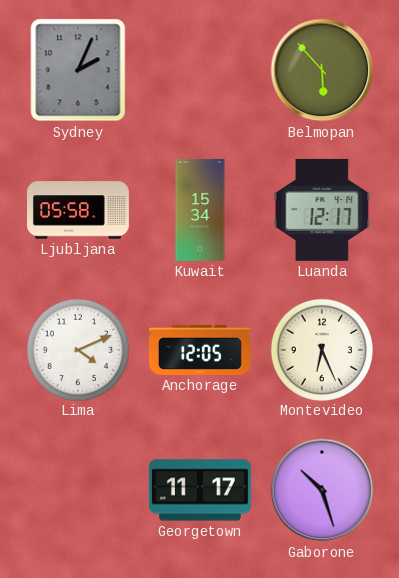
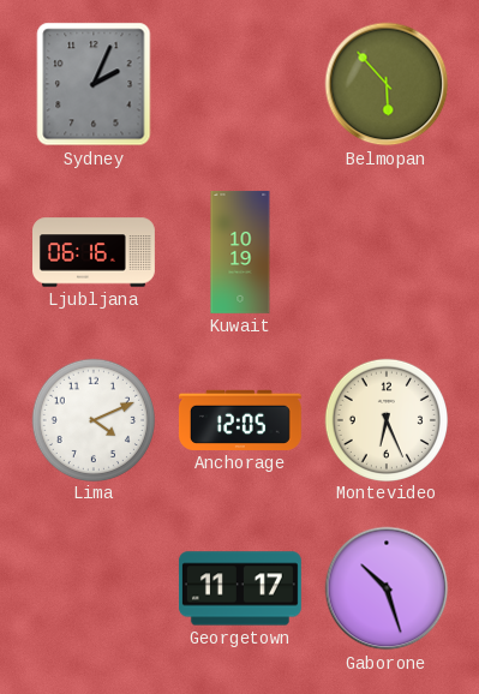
Ljubljana: 05:58 -> 06:16 (95, 252)
Kuwait: 15:34 -> 10:19 (240, 252)
Luanda: 12:17 -> none (322, 210)
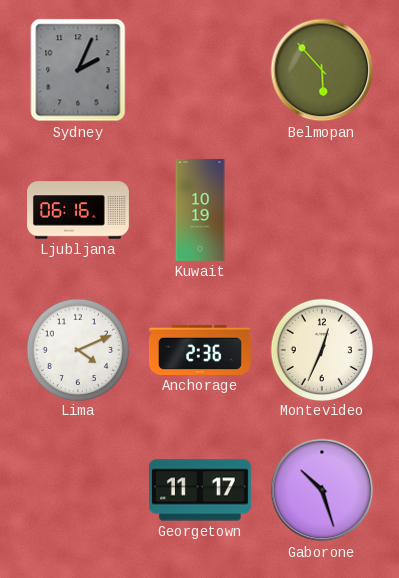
Anchorage: 12:05 -> 2:36 (200, 350)
Montevideo: 6:26 -> 12:34 (321, 349)
